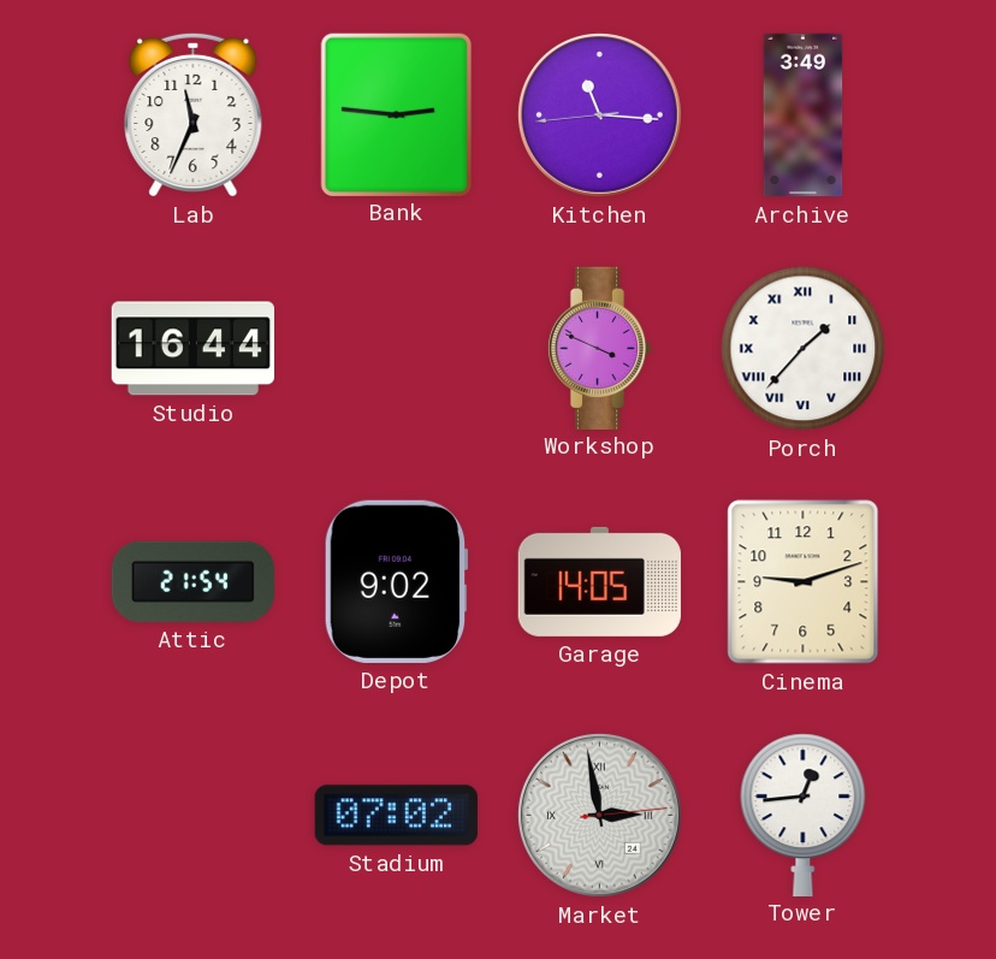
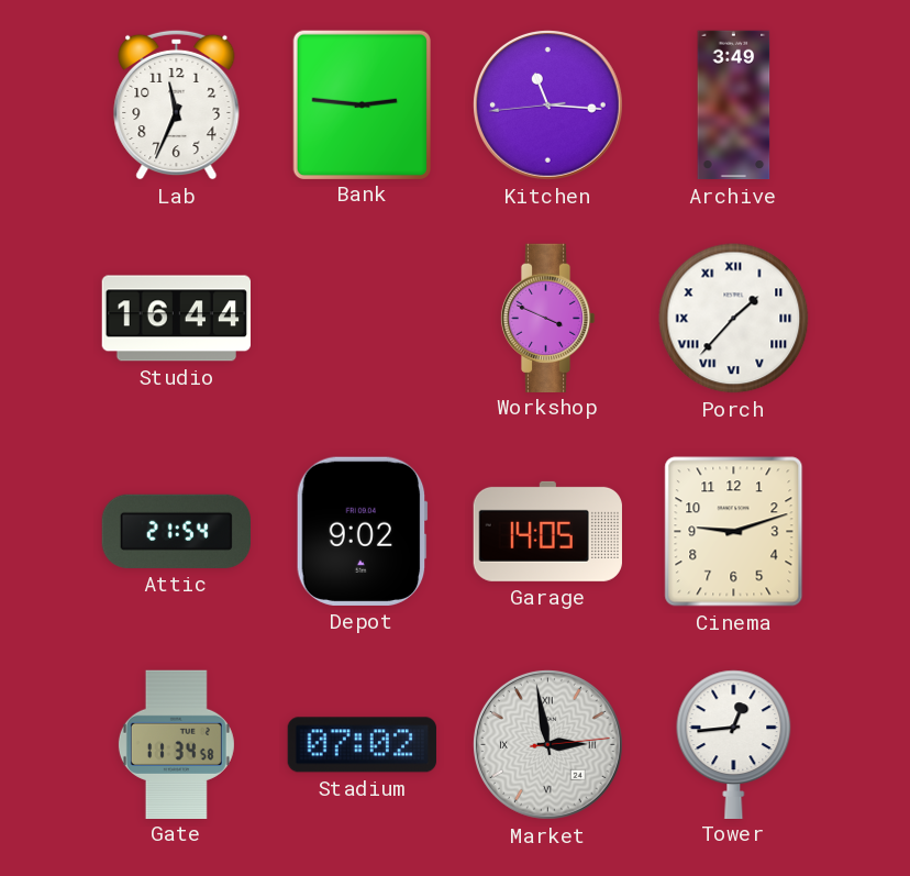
Gate: none -> 11:34 (176, 744)
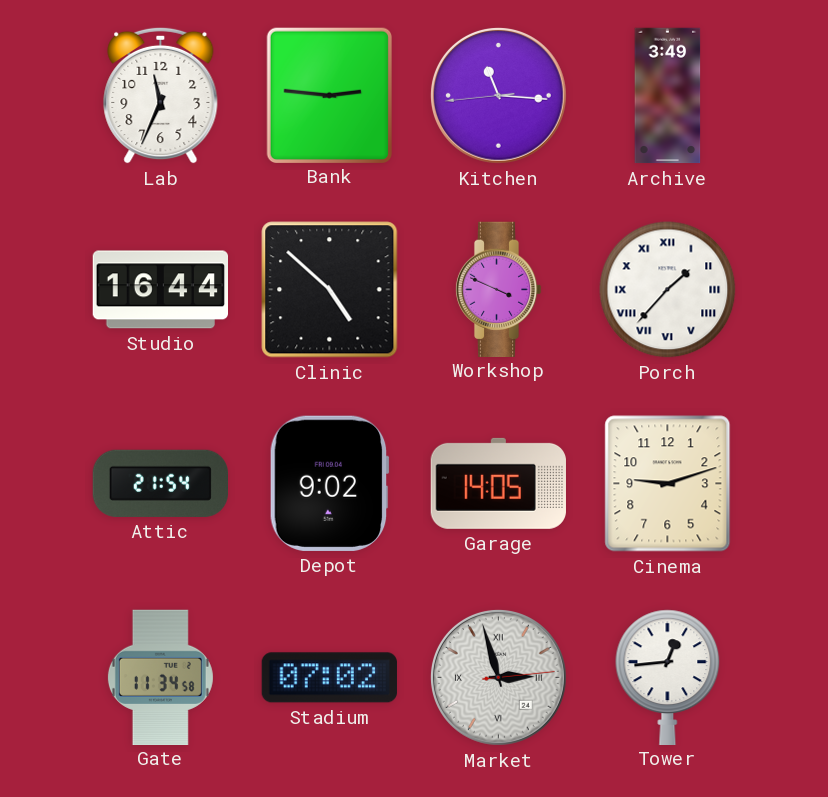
Clinic: none -> 4:52 (330, 290)
Market: 2:58 -> 2:57 (498, 677)
